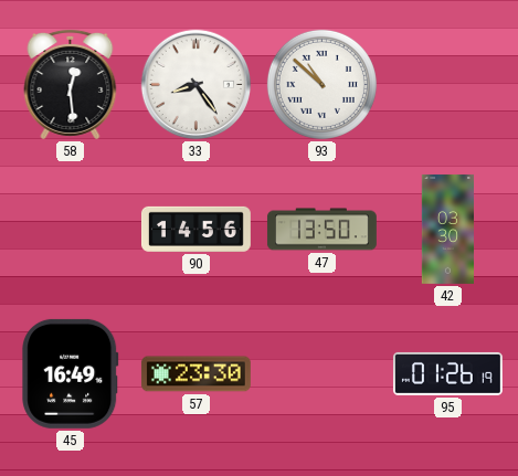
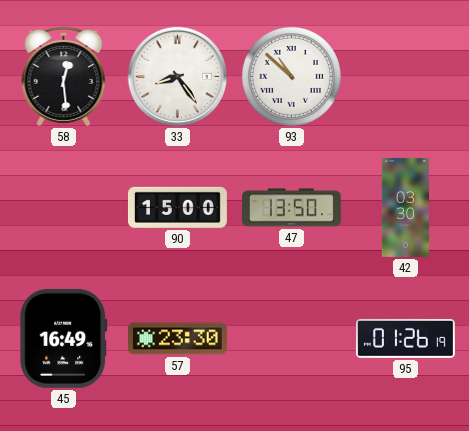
90: 14:56 -> 15:00 (177, 207)
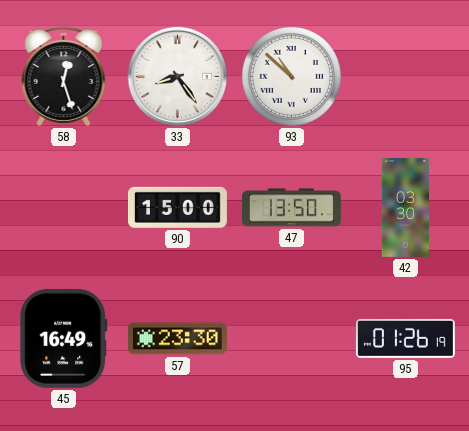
58: 12:29 -> 12:27 (64, 76)
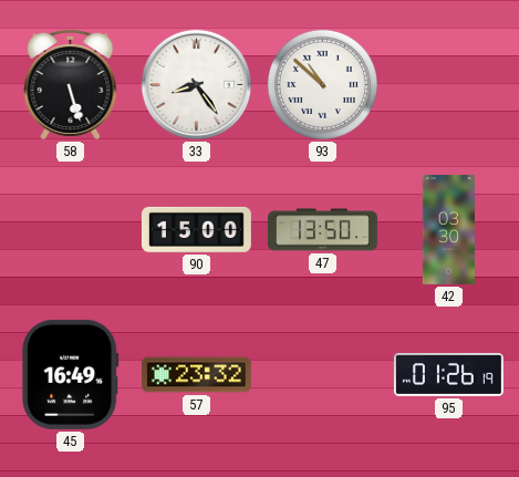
58: 12:27 -> 5:27 (71, 84)
57: 23:30 -> 23:32 (196, 375)
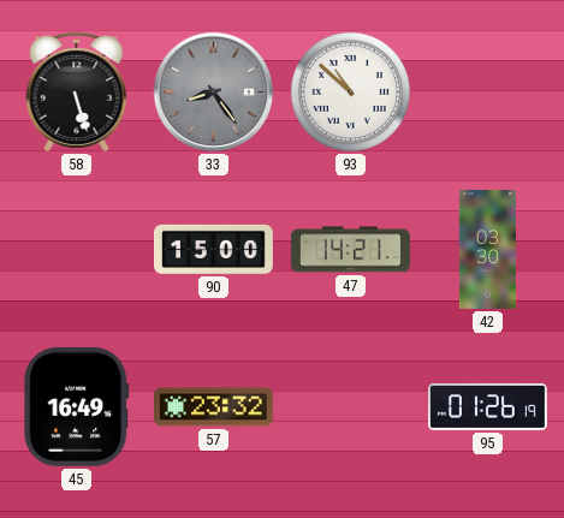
33 dial: white -> grey (214, 93)
47: 13:50 -> 14:21 (350, 250)
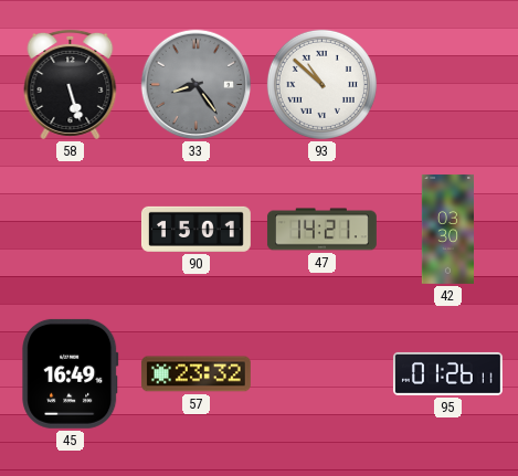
90: 15:00 -> 15:01 (195, 229)
95: 01:26:19 -> 01:26:11 (447, 373)
